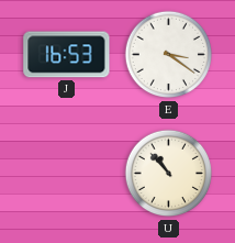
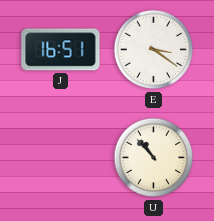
J: 16:53 -> 16:51 (61, 50)
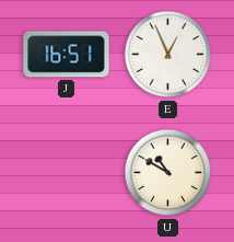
E: 3:21 -> 12:56 (168, 55)
U: 10:53 -> 10:50 (168, 173)
